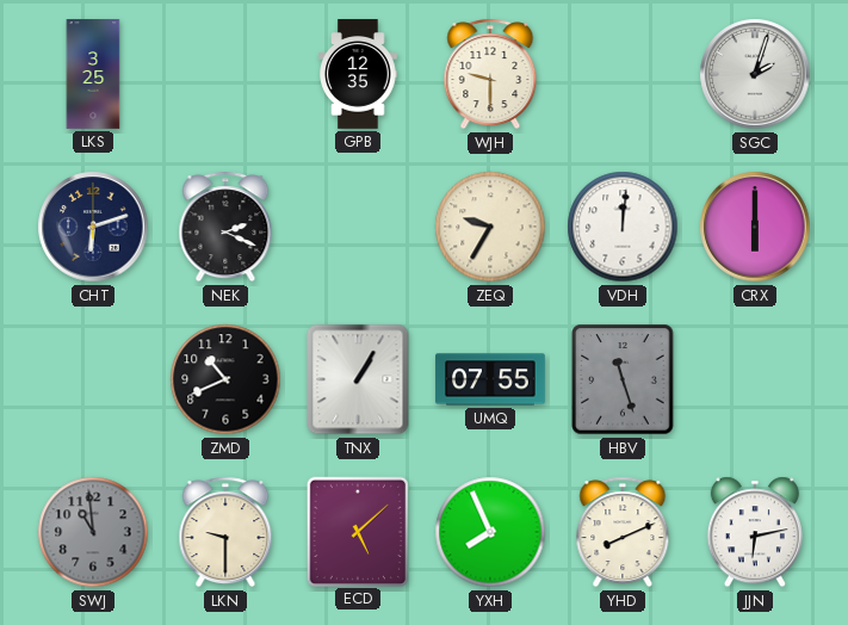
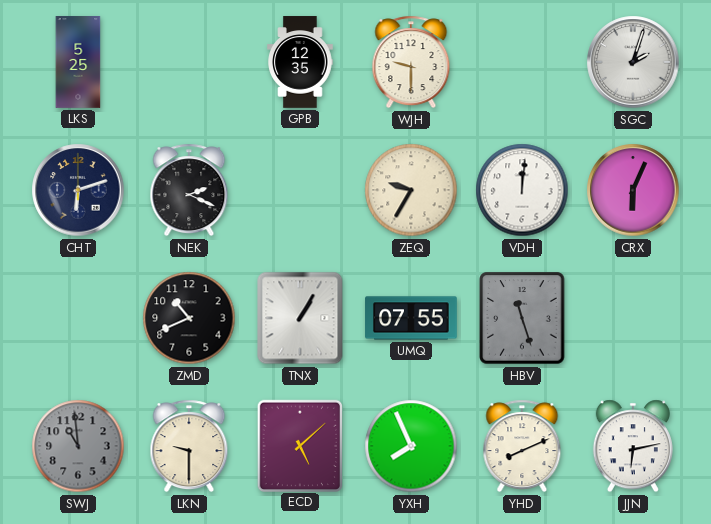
LKS: 3:25 -> 5:25 (78, 62)
CRX: 6:00 -> 6:04 (633, 190)
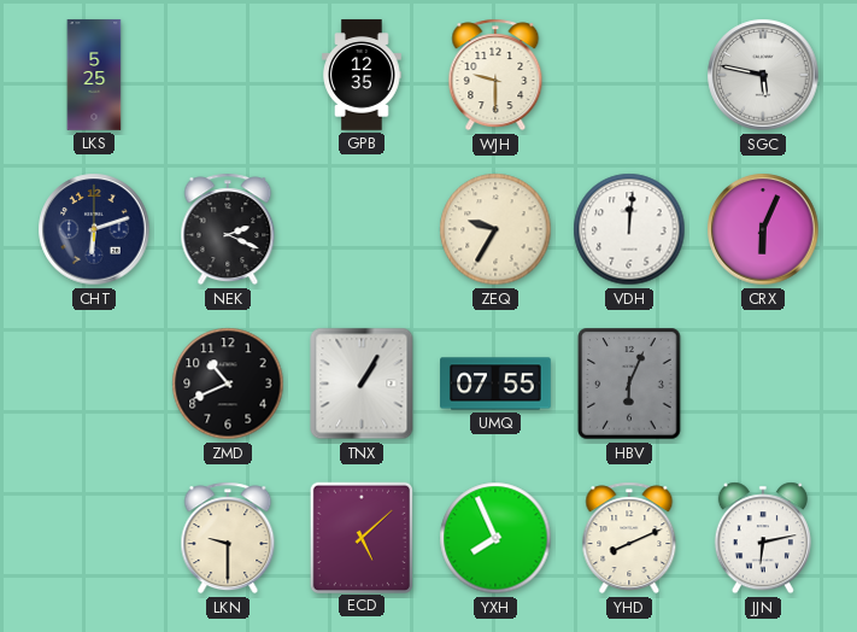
SGC: 2:03 -> 5:47 (763, 75)
HBV: 11:27 -> 6:04 (629, 384)
SWJ: 10:59 -> none (78, 446)
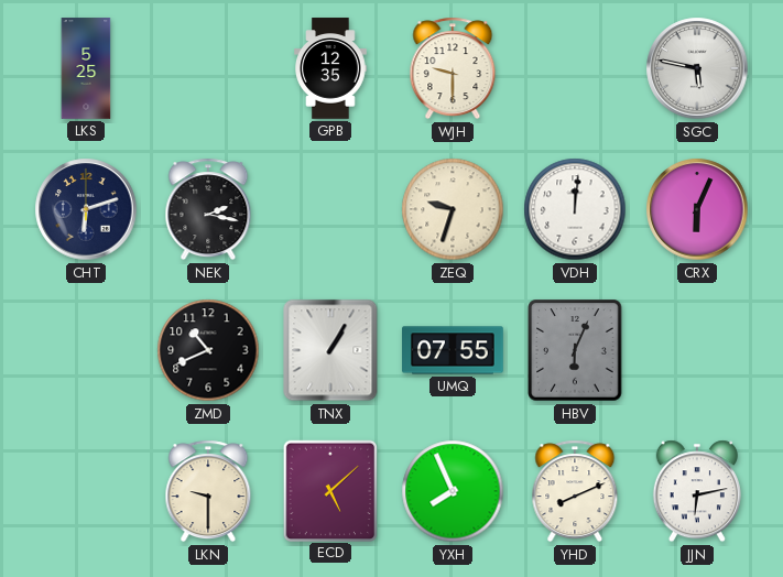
NEK: 2:19 -> 2:17 (208, 209)
ZEQ: 9:35 -> 9:33 (453, 209)
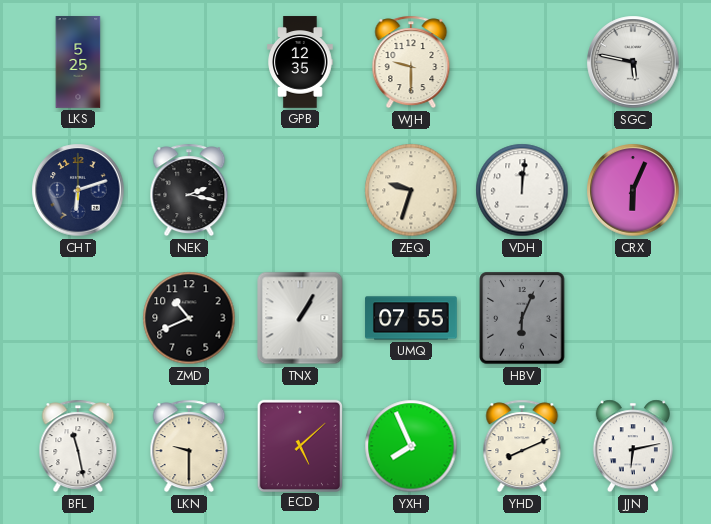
BFL: none -> 11:28 (78, 446)
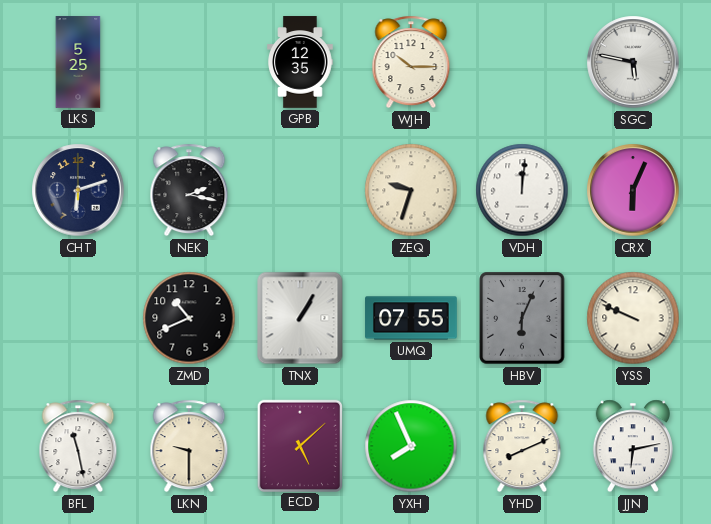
WJH: 9:30 -> 10:15 (411, 62)
YSS: none -> 9:49 (633, 318)
